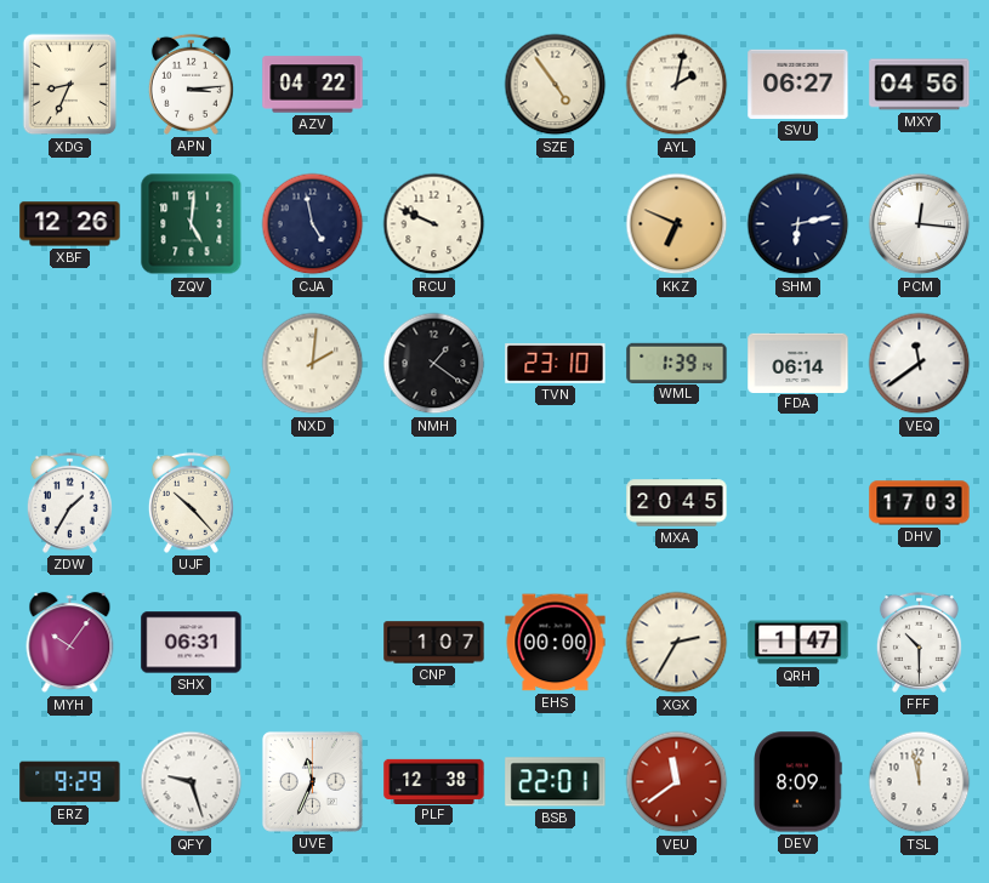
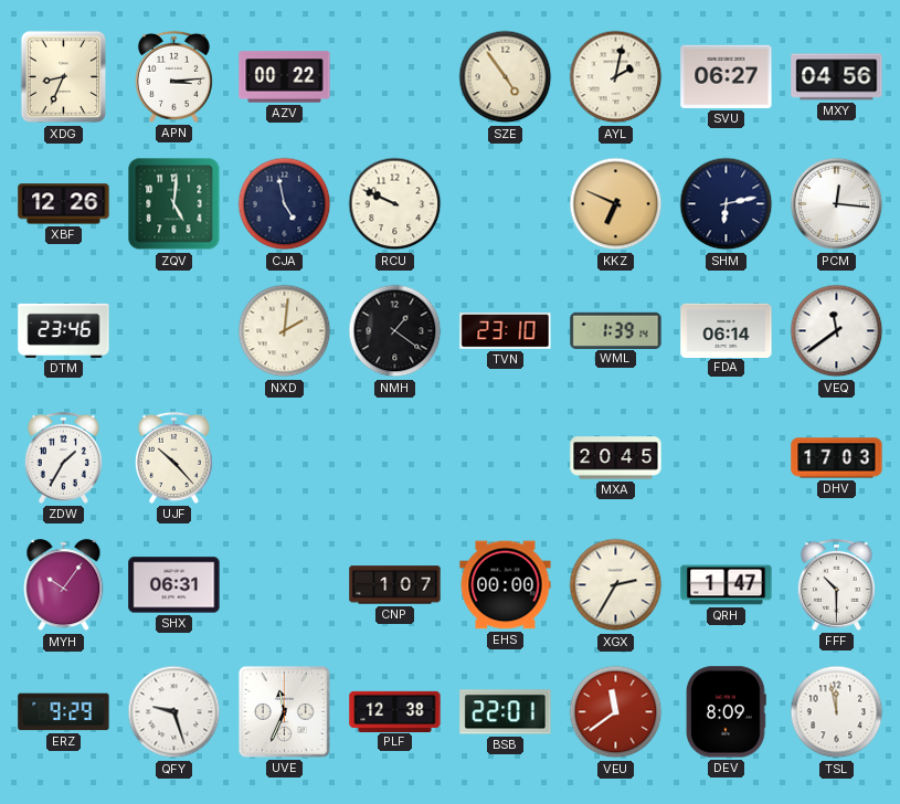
AZV: 04:22 -> 00:22 (285, 77)
DTM: none -> 23:46 (64, 330)
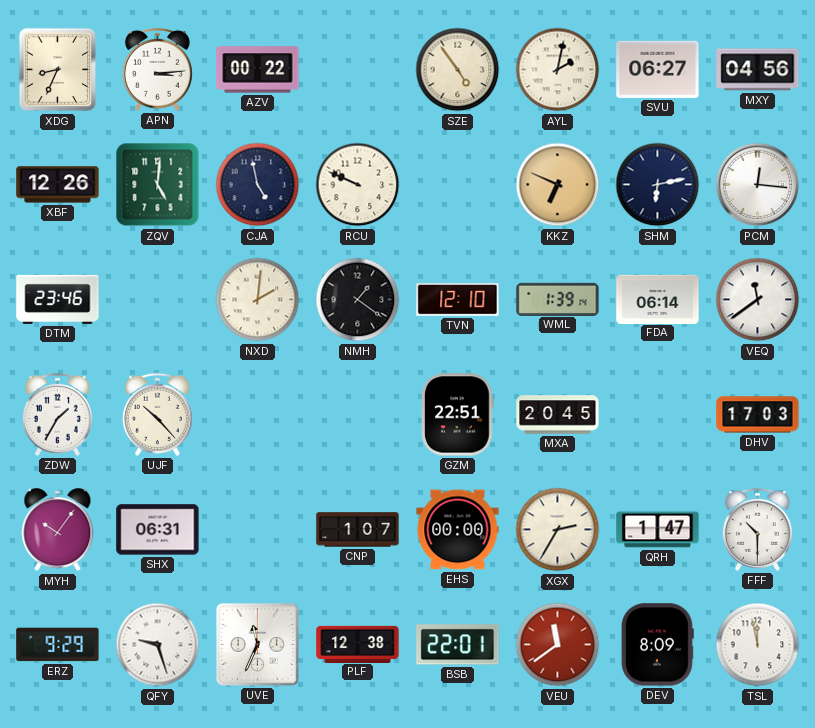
TVN: 23:10 -> 12:10 (458, 300)
GZM: none -> 22:51 (458, 415)
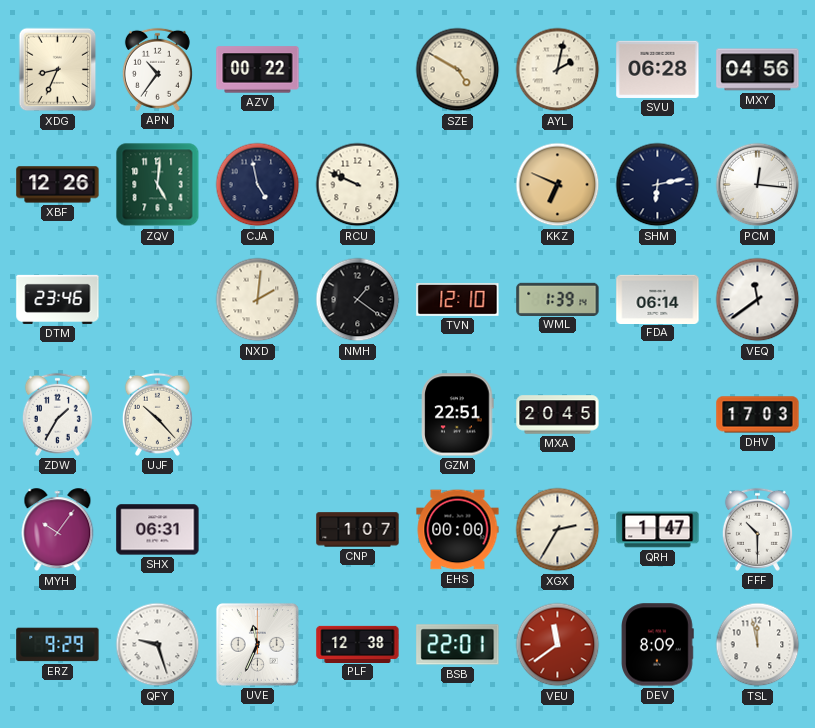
APN: 3:14 -> 10:36 (157, 69)
SZE: 4:54 -> 4:50 (458, 70)
SVU: 06:27 -> 06:28 (658, 69)
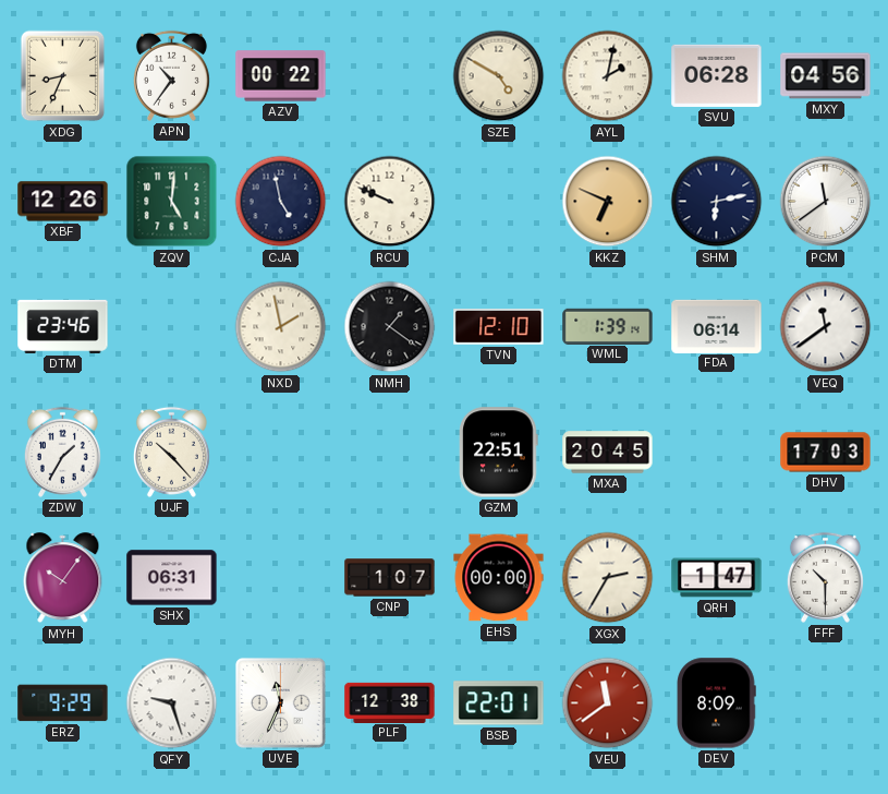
PCM: 12:16 -> 11:39 (826, 202)
NXD: 2:01 -> 1:58 (281, 327)
TSL: 11:58 -> none (758, 645)
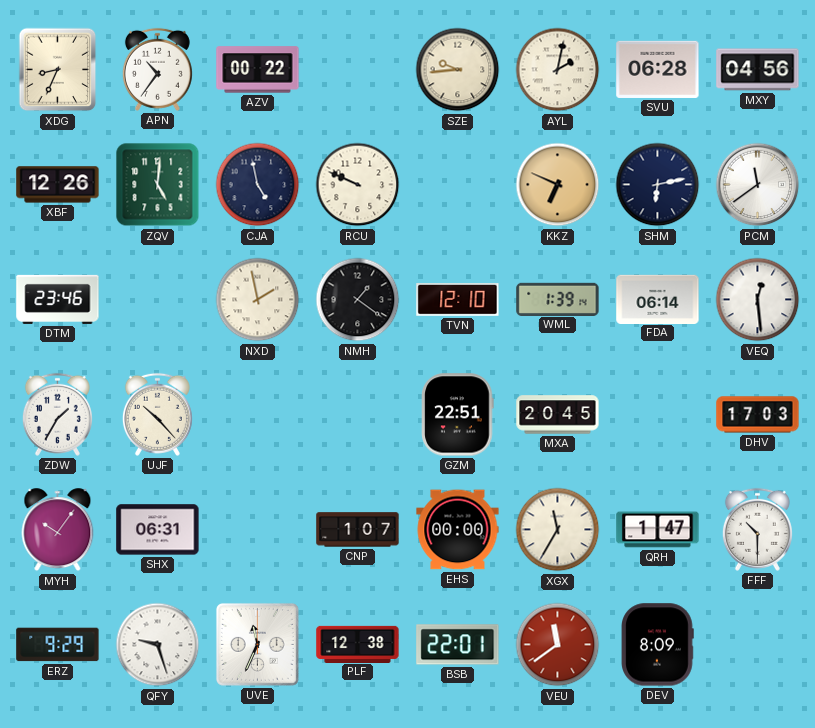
SZE: 4:50 -> 9:44 (458, 70)
VEQ: 11:39 -> 12:29 (758, 300)
XGX: 2:35 -> 11:35 (558, 530)
